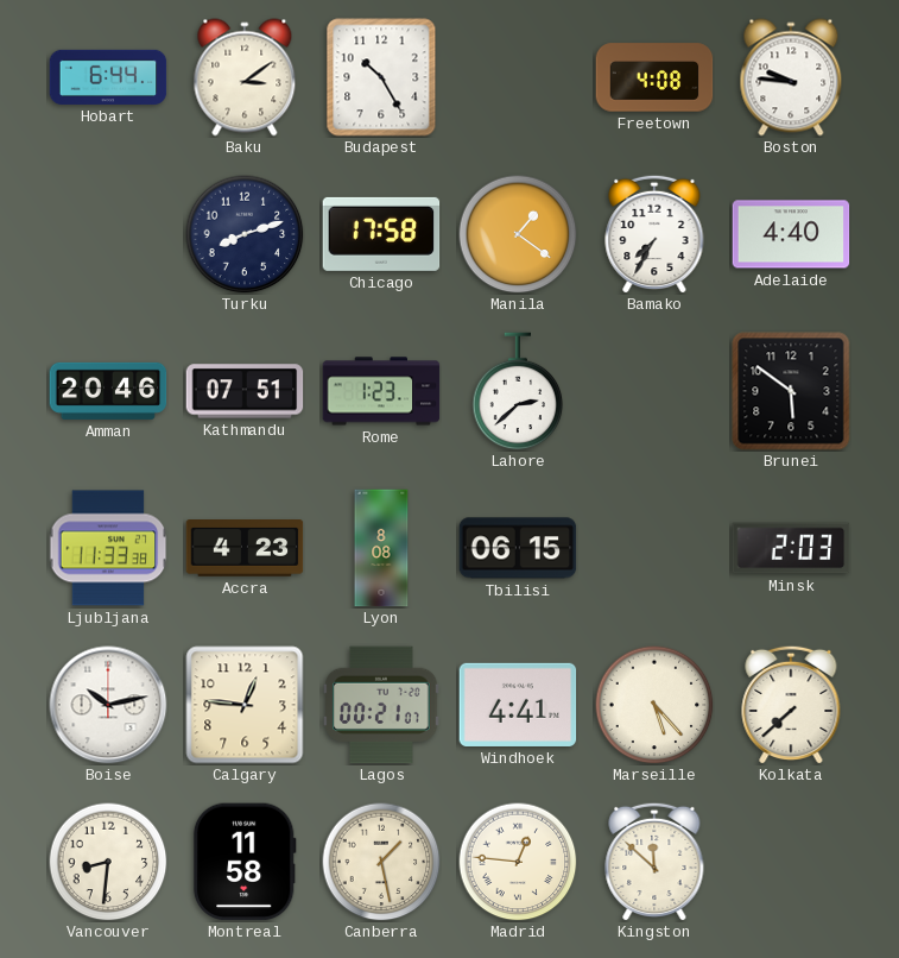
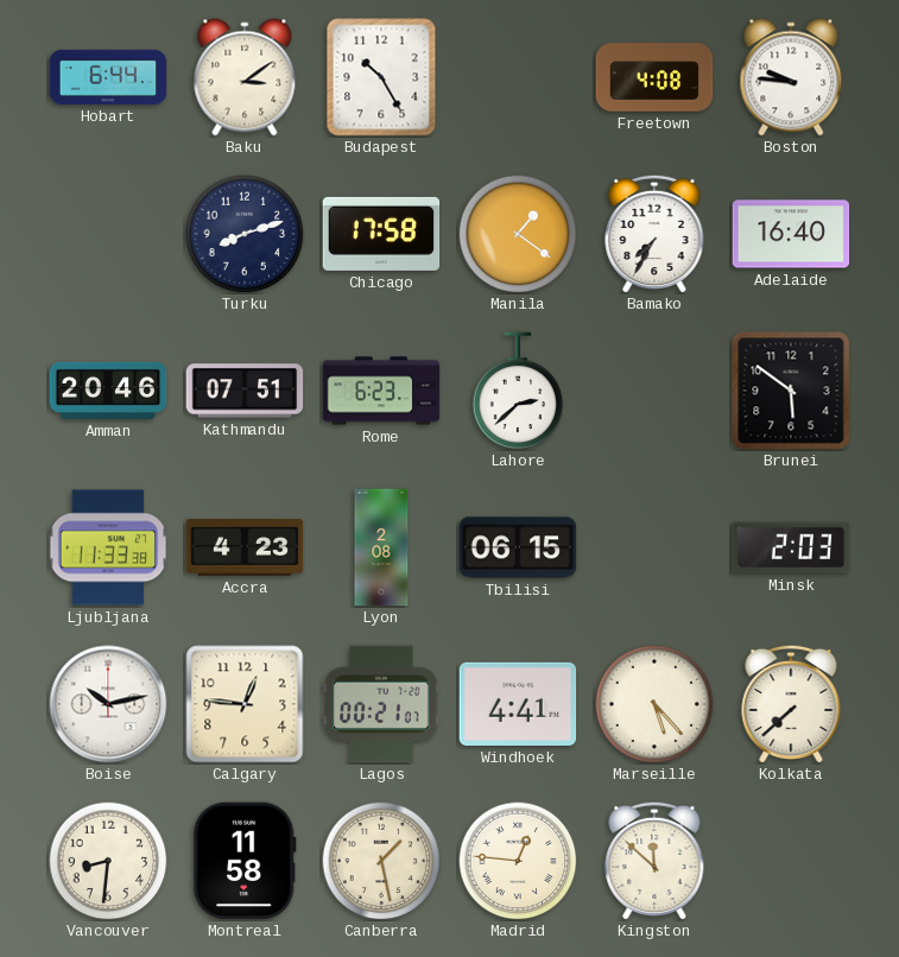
Adelaide: 4:40 -> 16:40 (791, 234)
Rome: 1:23 -> 6:23 (381, 391)
Lyon: 8:08 -> 2:08 (381, 547)
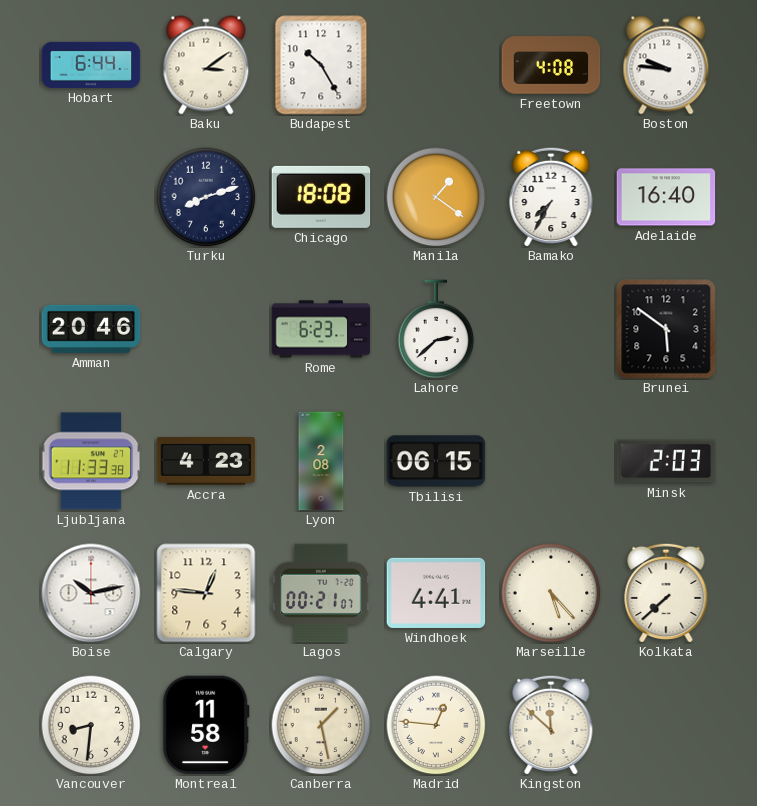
Chicago: 17:58 -> 18:08 (321, 197)
Kathmandu: 07:51 -> none (245, 391)
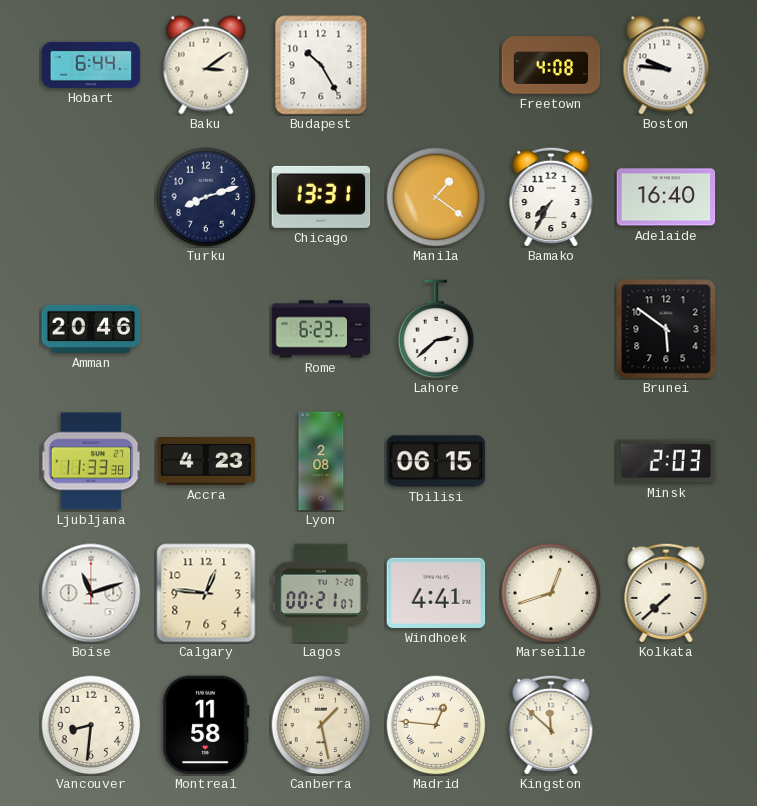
Chicago: 18:08 -> 13:31 (321, 197)
Boise: 10:13 -> 11:12 (91, 593)
Marseille: 5:23 -> 12:42 (551, 593)
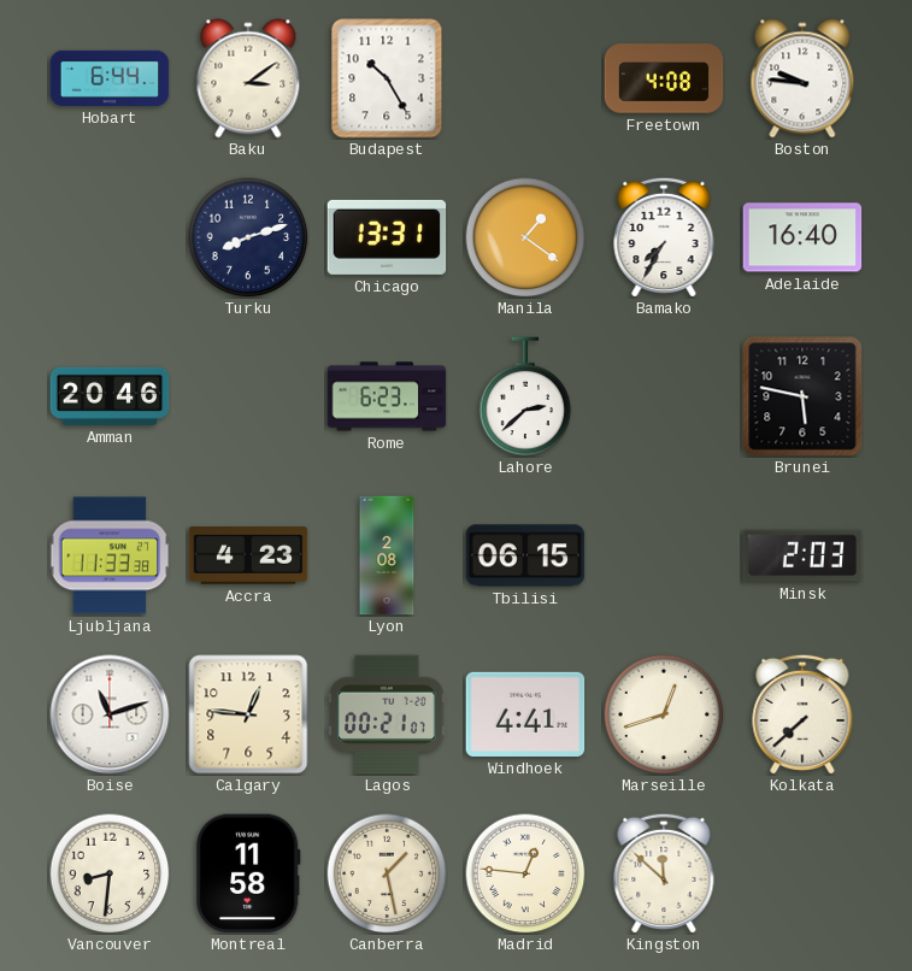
Brunei: 5:51 -> 5:47 (802, 396)
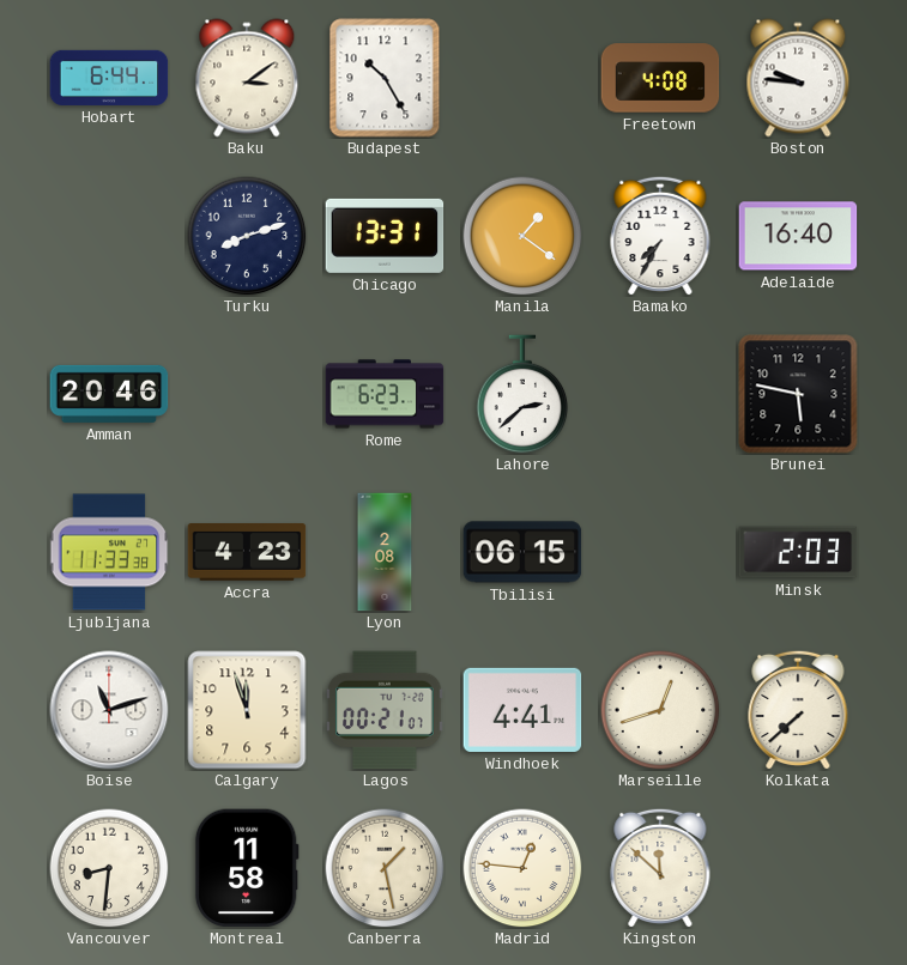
Calgary: 12:46 -> 11:57 (247, 710)
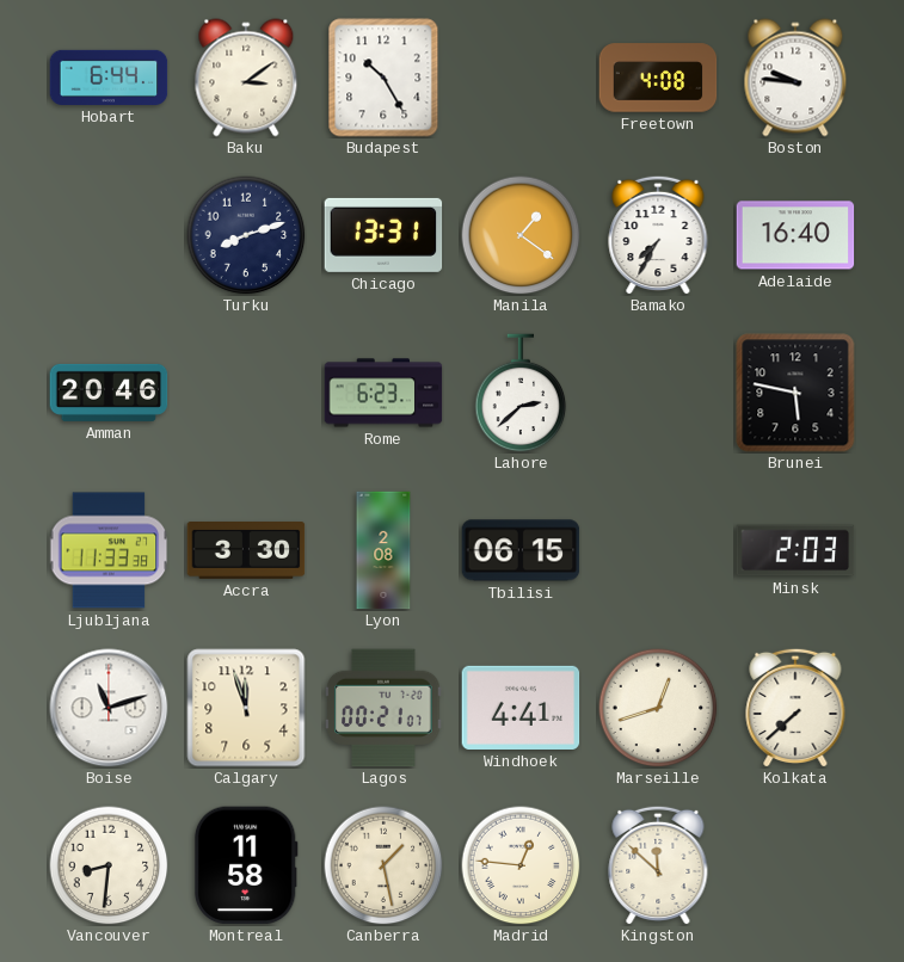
Accra: 4:23 -> 3:30 (246, 551)
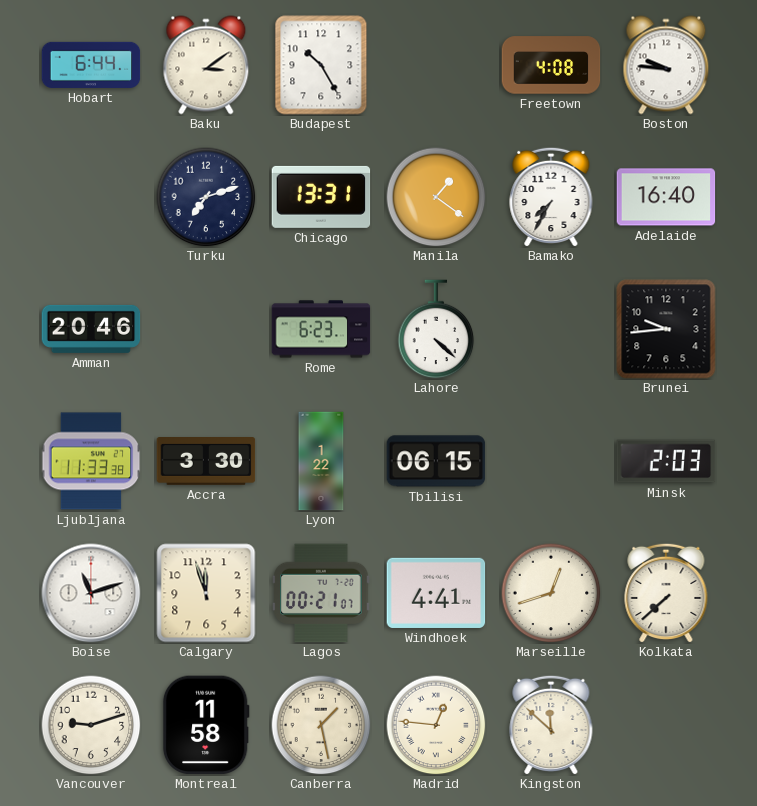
Turku: 8:12 -> 7:12 (206, 197)
Lahore: 2:38 -> 4:22 (436, 329)
Brunei: 5:47 -> 9:44 (666, 329)
Lyon: 2:08 -> 1:22 (321, 461)
Vancouver: 8:31 -> 9:12 (91, 725)
